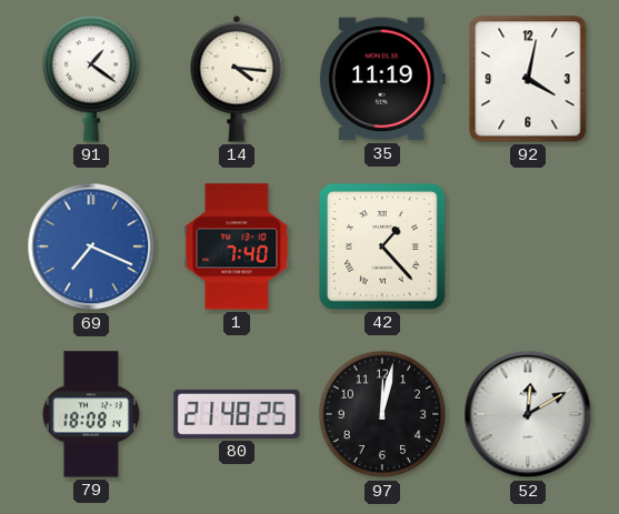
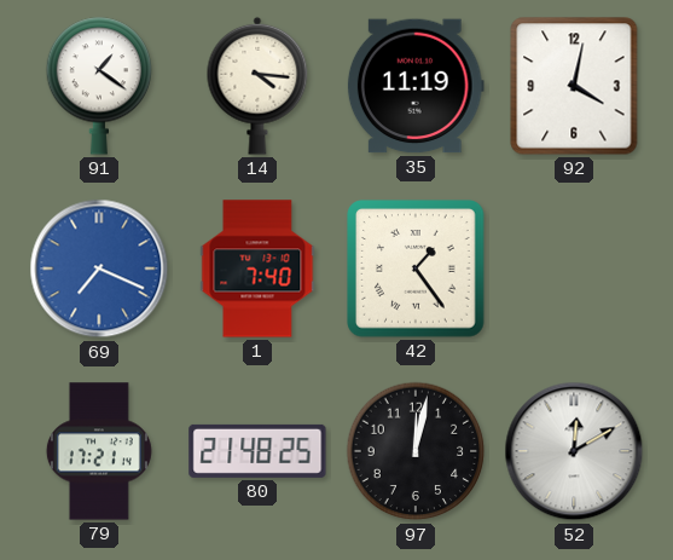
42: 1:23 -> 1:24 (416, 269)
79: 18:08 -> 17:21 (99, 451)
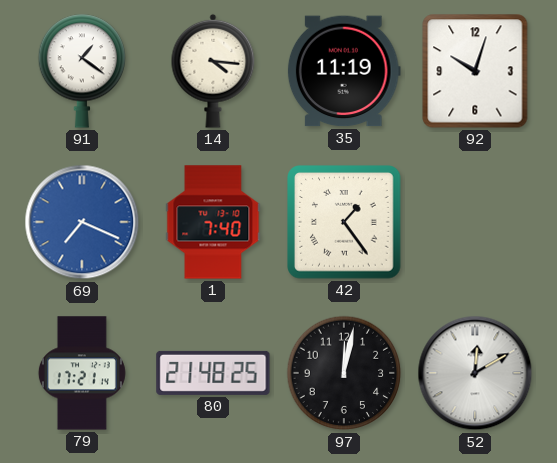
92: 4:02 -> 10:03 (475, 71)
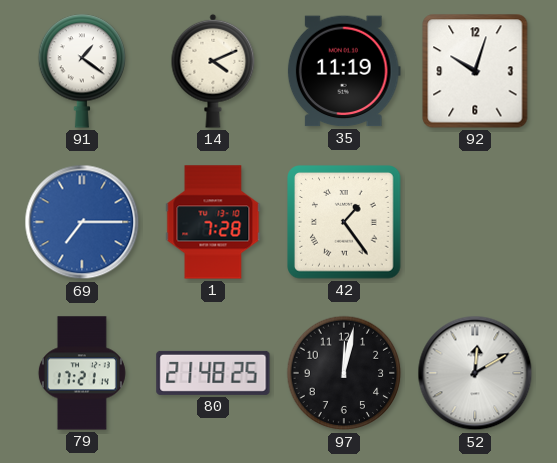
14: 4:16 -> 4:11 (213, 71)
69: 7:19 -> 7:15 (82, 222)
1: 7:40 -> 7:28 (213, 222)
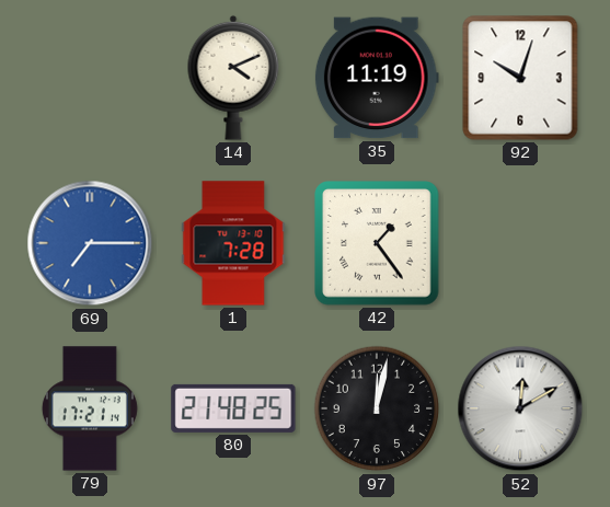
91: 1:21 -> none (82, 71)
